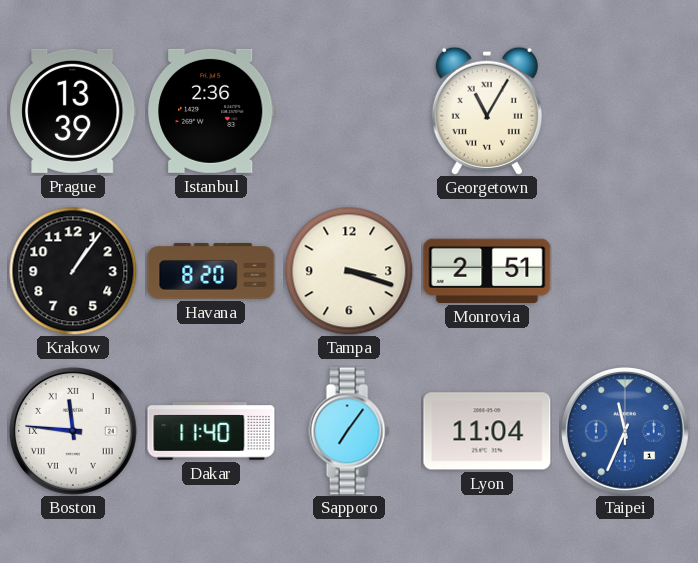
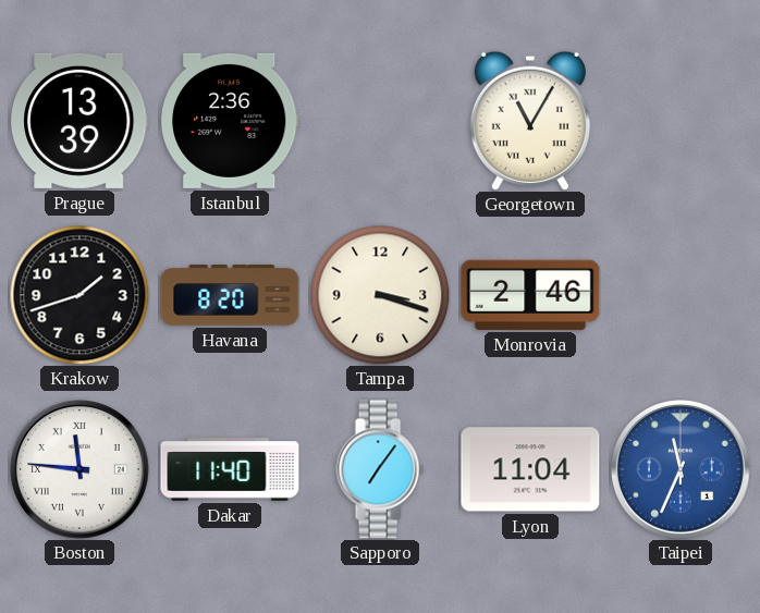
Krakow: 1:06 -> 1:42 (79, 295)
Monrovia: 2:51 -> 2:46 (530, 295)
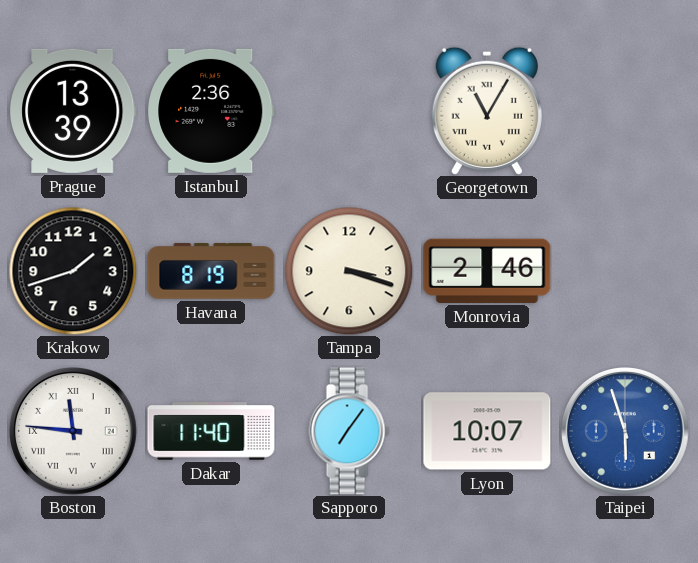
Havana: 8:20 -> 8:19 (211, 272)
Lyon: 11:04 -> 10:07 (487, 431)
Taipei: 11:34 -> 5:57 (626, 432)
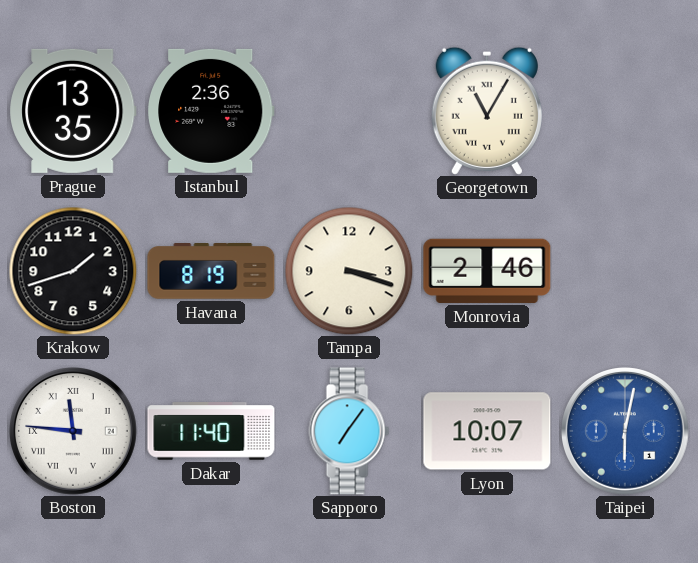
Prague: 13:39 -> 13:35 (73, 111)
Taipei: 5:57 -> 6:02 (626, 432)
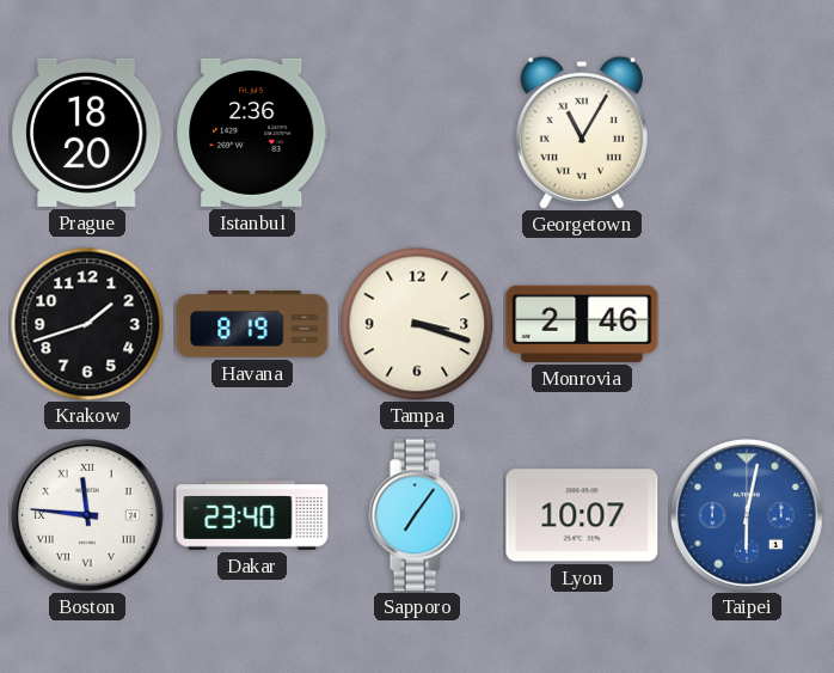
Prague: 13:35 -> 18:20 (87, 133)
Dakar: 11:40 -> 23:40 (252, 515)
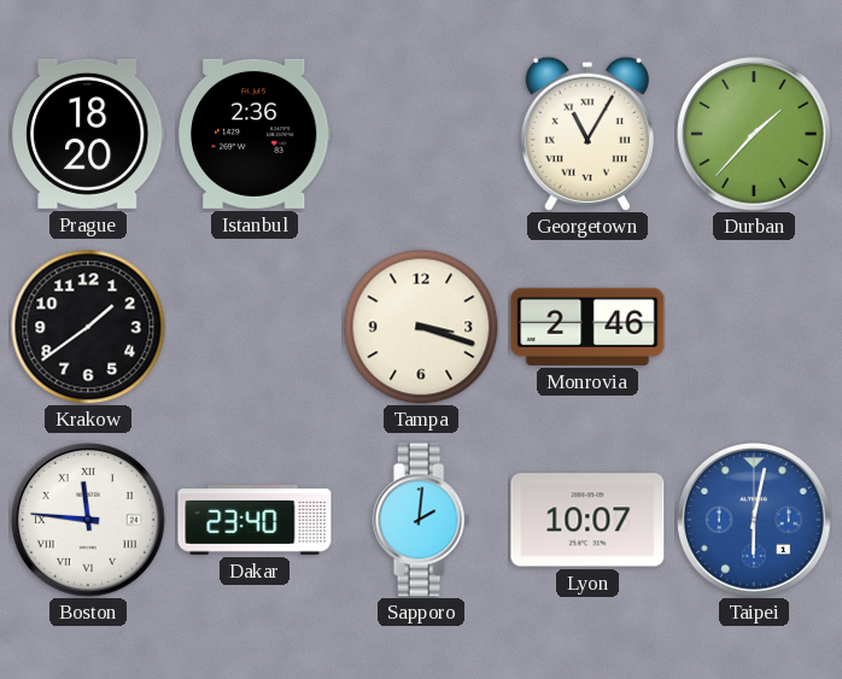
Durban: none -> 1:37 (755, 135)
Krakow: 1:42 -> 1:39 (88, 327)
Havana: 8:19 -> none (252, 325)
Sapporo: 7:06 -> 2:01 (421, 520)
